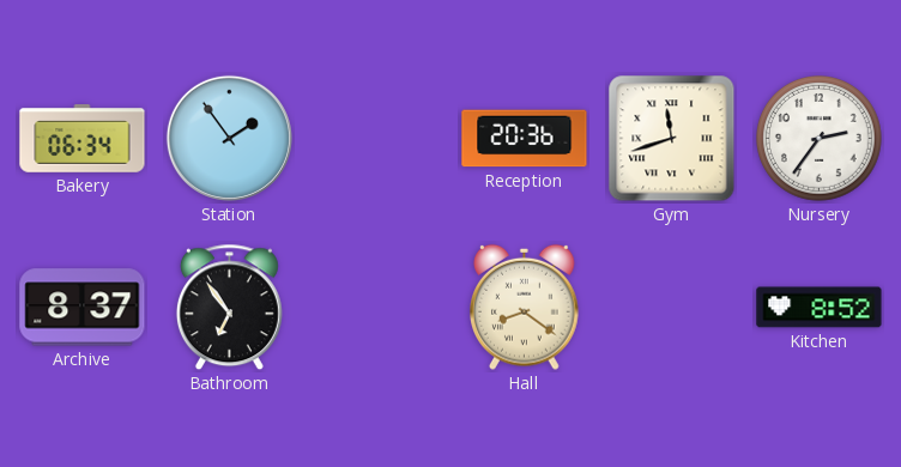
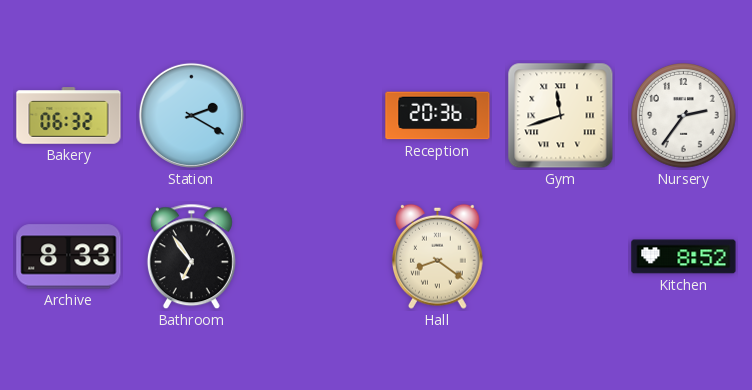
Bakery: 06:34 -> 06:32 (69, 116)
Station: 1:54 -> 2:20 (191, 115)
Archive: 8:37 -> 8:33 (69, 257)
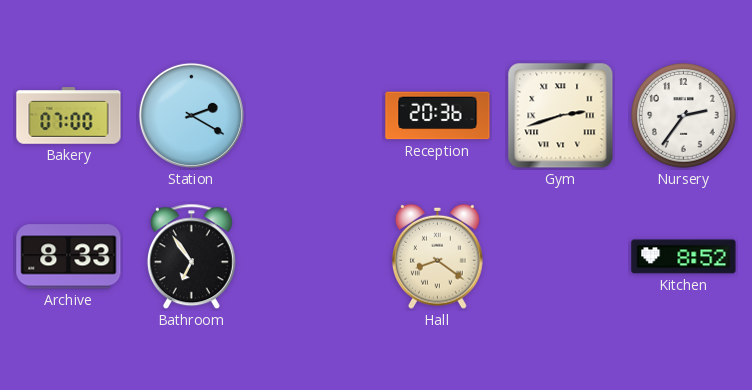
Bakery: 06:32 -> 07:00 (69, 116)
Gym: 11:42 -> 2:42 (561, 116)
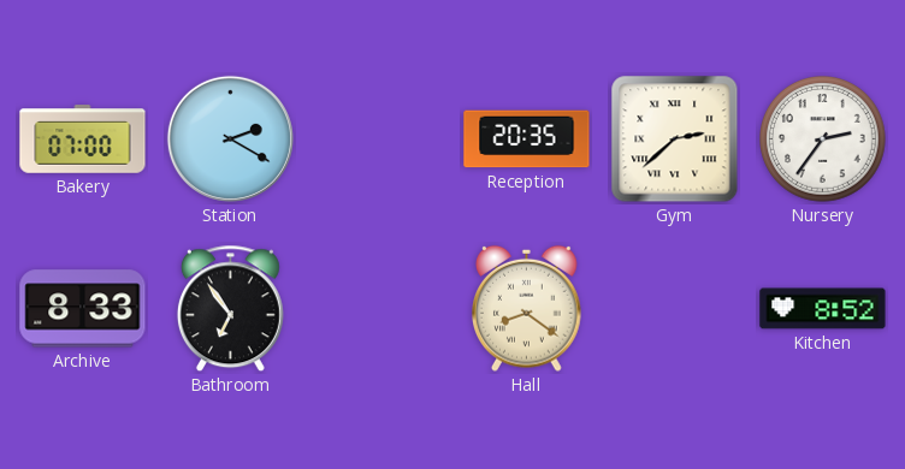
Reception: 20:36 -> 20:35 (527, 139)
Gym: 2:42 -> 2:38 (675, 139)
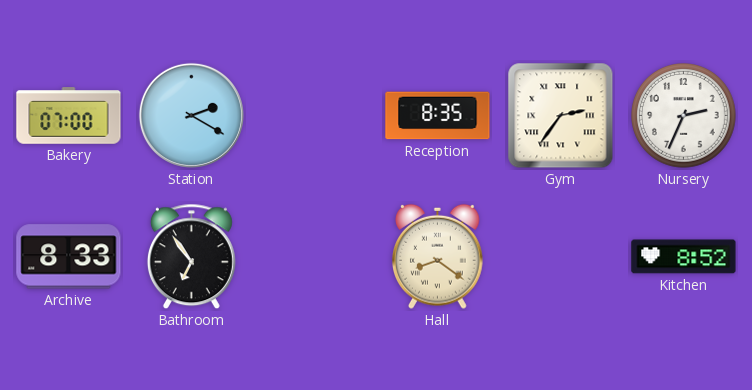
Reception: 20:35 -> 8:35 (438, 116)
Gym: 2:38 -> 2:36 (561, 116)
Nursery: 2:36 -> 2:34 (684, 116)
